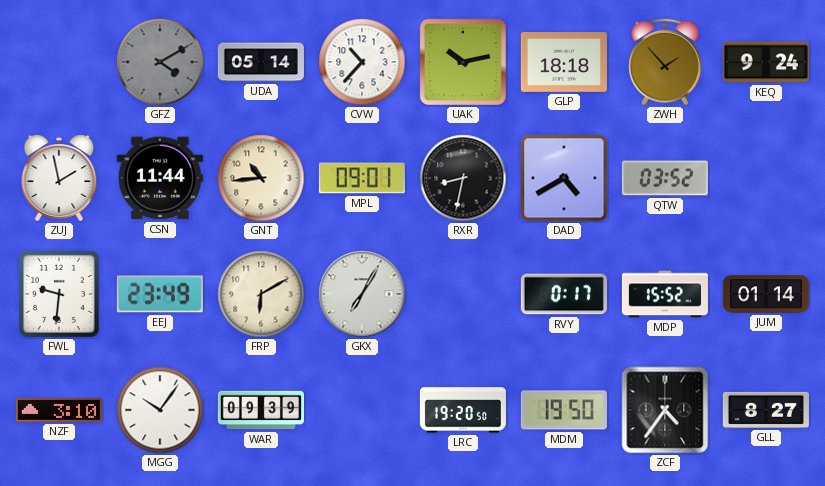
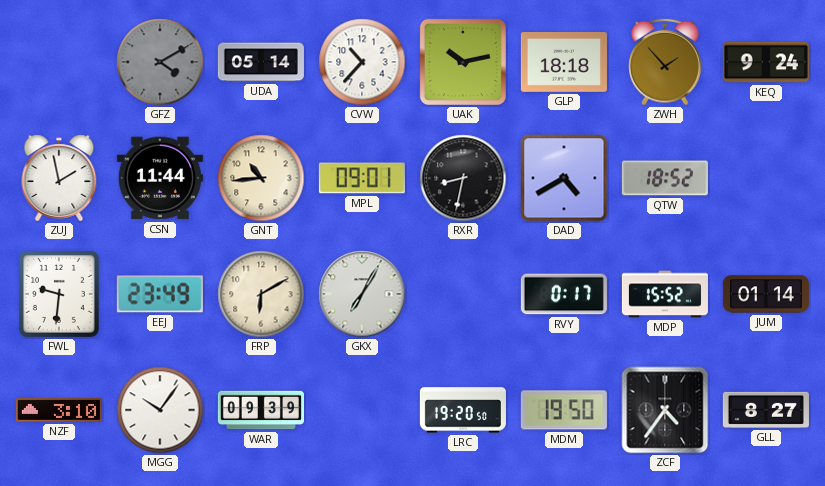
QTW: 03:52 -> 18:52 (665, 178)
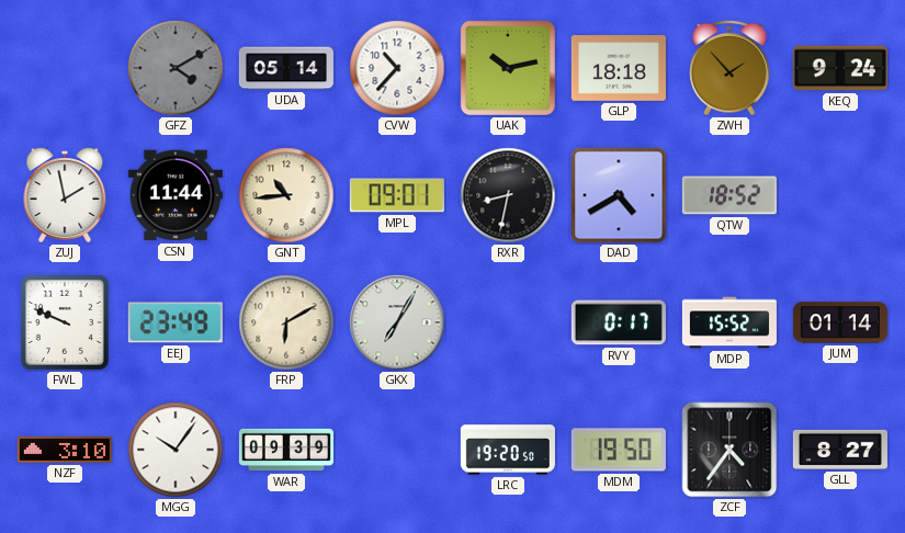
FWL: 9:31 -> 9:49 (65, 322)
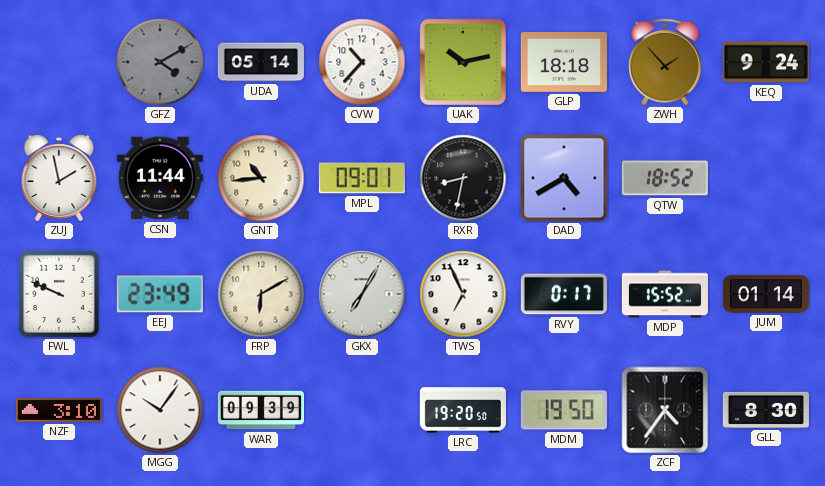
TWS: none -> 6:56 (463, 294)
GLL: 8:27 -> 8:30 (766, 410)
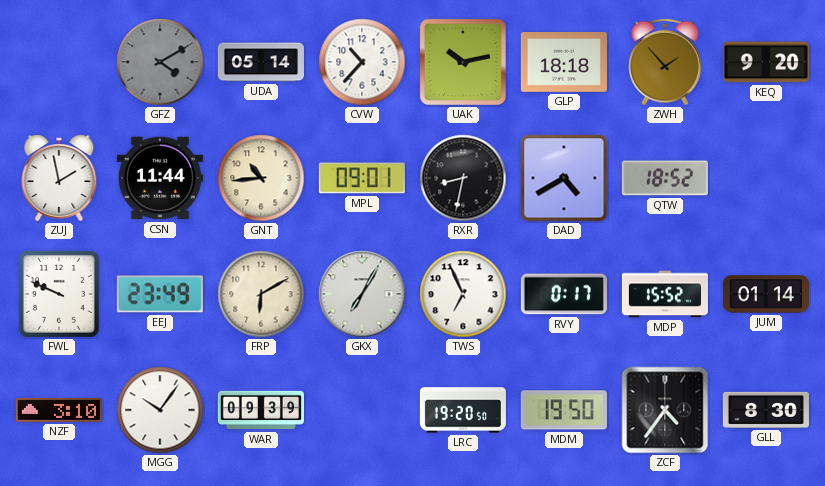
KEQ: 9:24 -> 9:20 (766, 62)
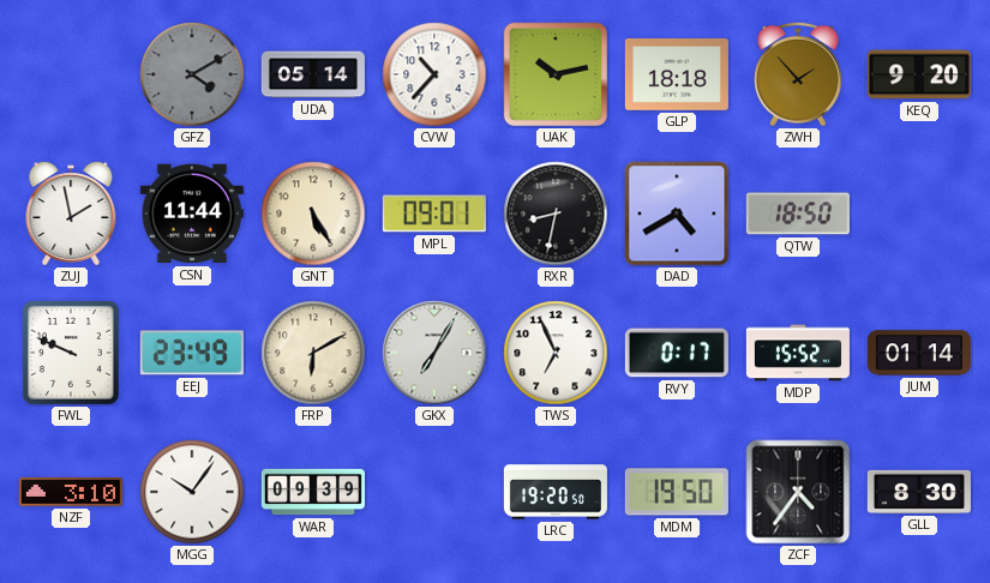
GNT: 10:44 -> 5:25 (313, 214)
QTW: 18:52 -> 18:50 (798, 214)
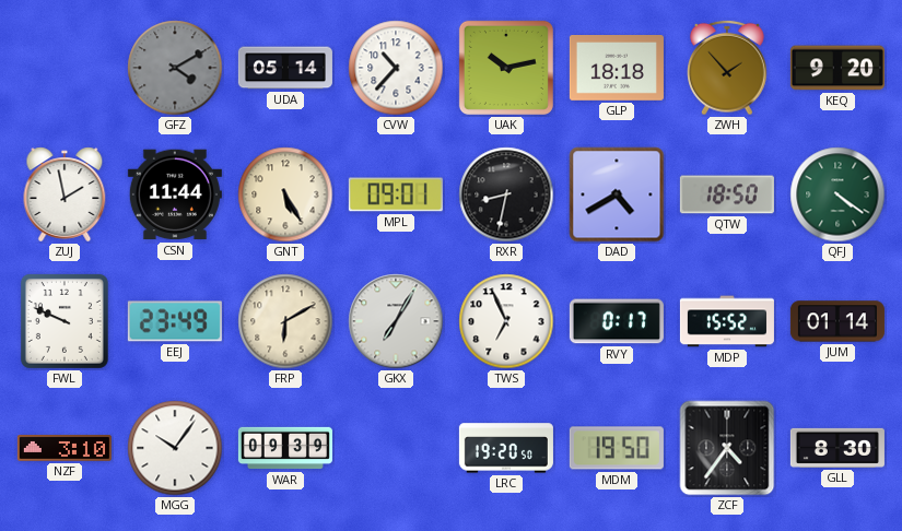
QFJ: none -> 4:21 (837, 194)
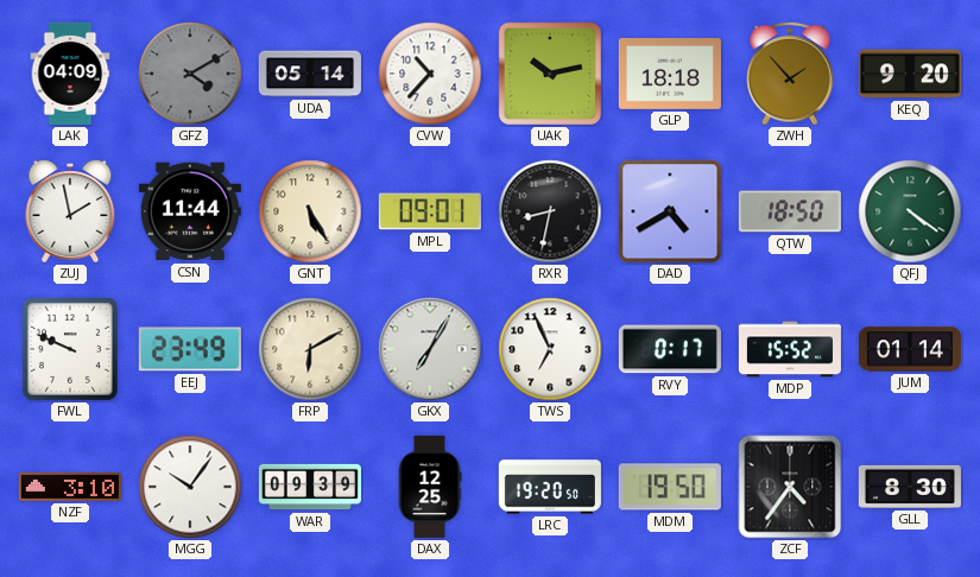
LAK: none -> 04:09 (70, 74)
DAX: none -> 12:25 (430, 487)
